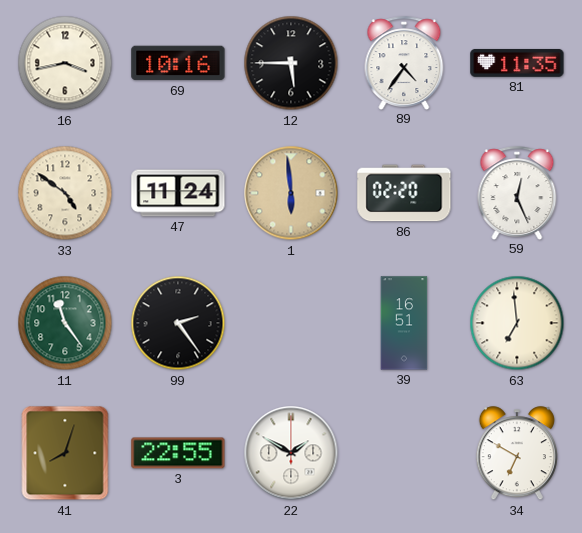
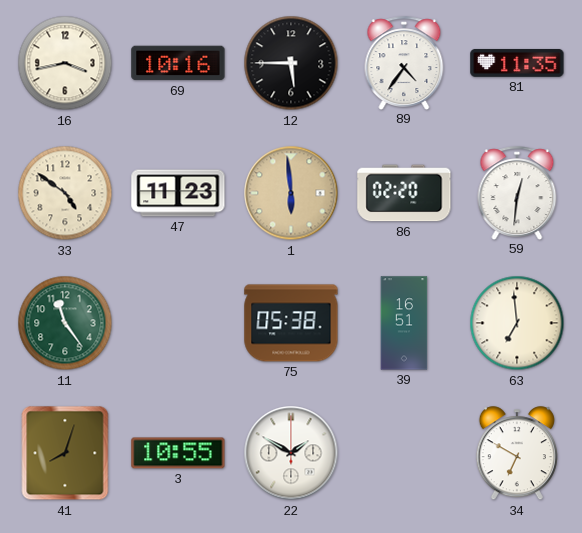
47: 11:24 -> 11:23 (178, 193)
59: 12:26 -> 12:31 (517, 193)
99: 2:24 -> none (178, 323)
75: none -> 05:38 (291, 323)
3: 22:55 -> 10:55 (178, 453)
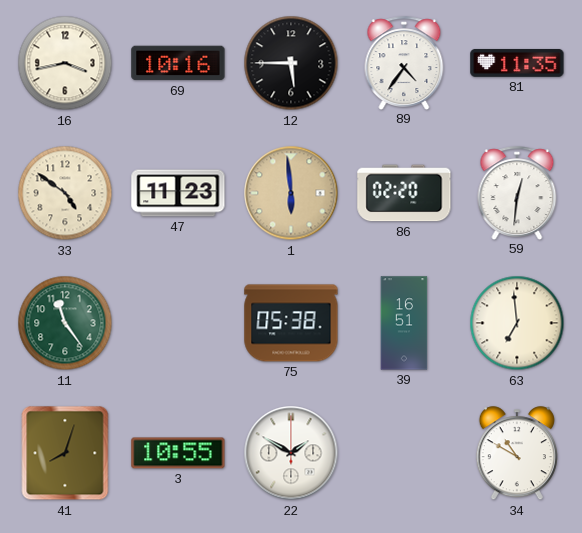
34: 6:50 -> 10:50 (517, 454)
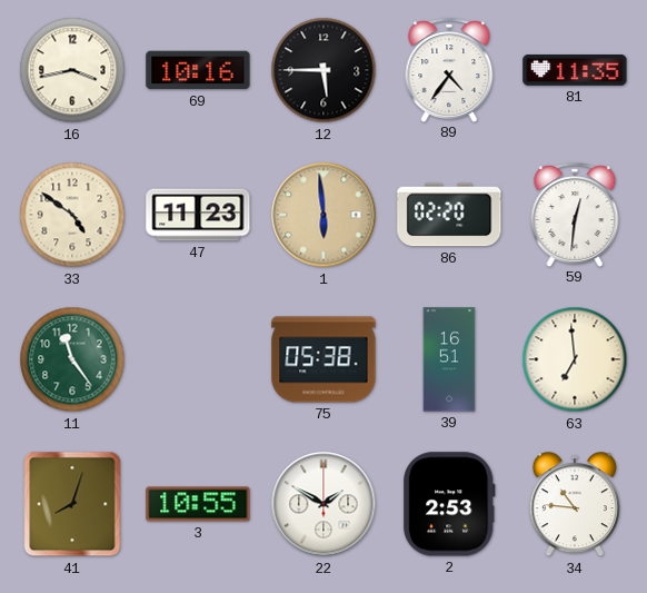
2: none -> 2:53 (449, 504)
34: 10:50 -> 10:46 (575, 505)
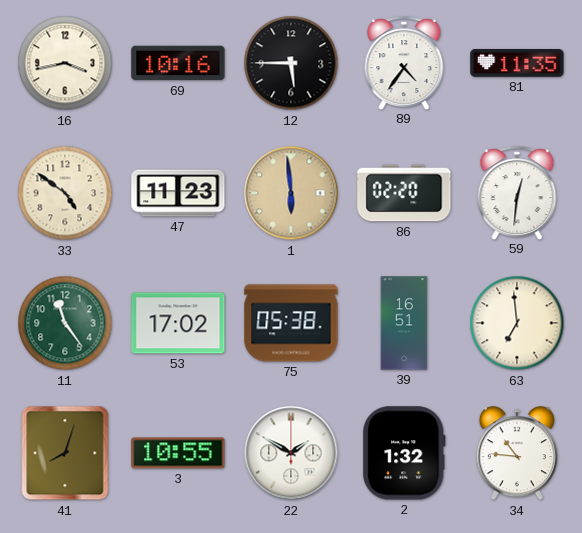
53: none -> 17:02 (178, 323)
2: 2:53 -> 1:32 (404, 453)
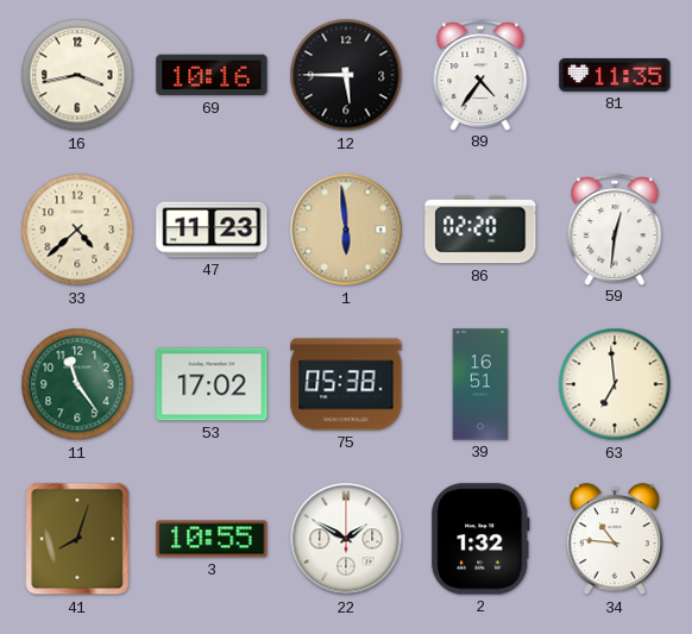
33: 4:51 -> 4:38 (77, 230)
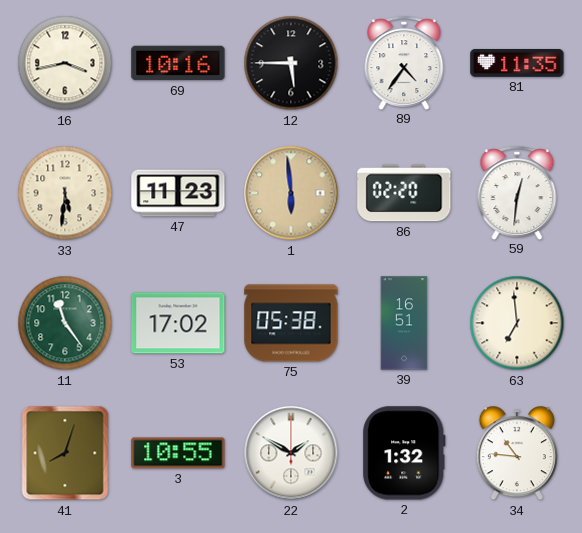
33: 4:38 -> 5:31 (65, 193)
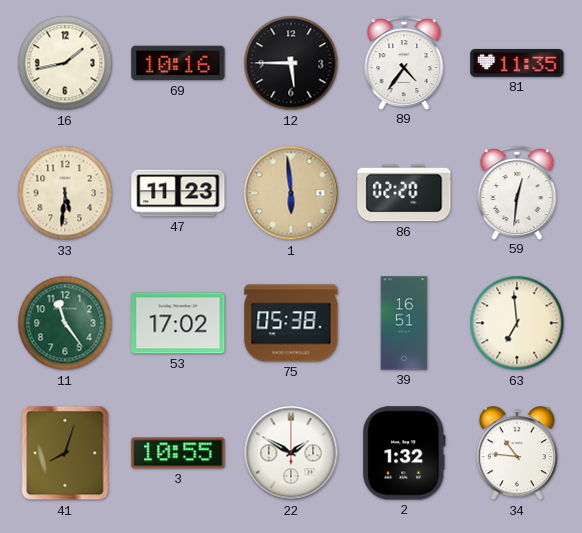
16: 3:43 -> 1:43 (65, 63)
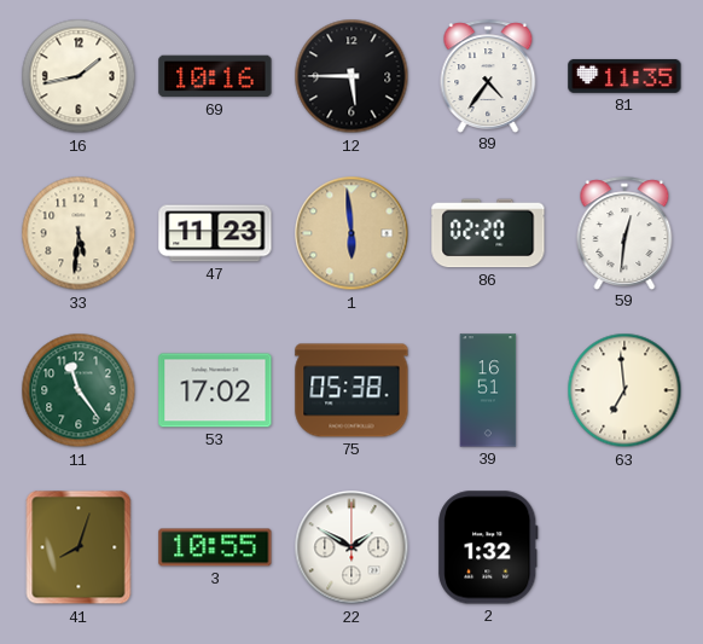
34: 10:46 -> none (517, 454)
